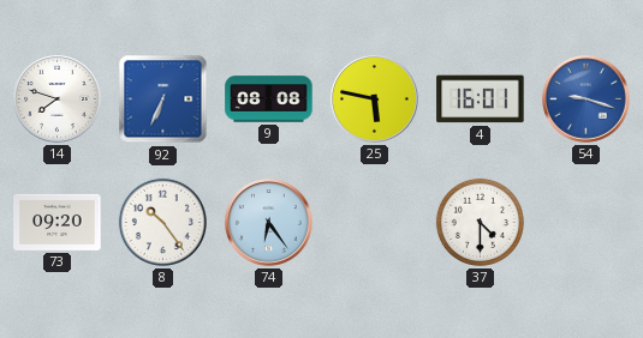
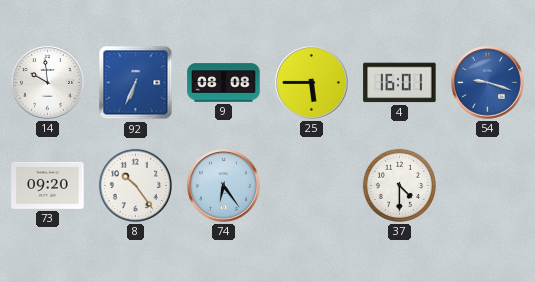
14: 7:48 -> 9:59 (48, 83)
25: 5:47 -> 5:45 (312, 83)
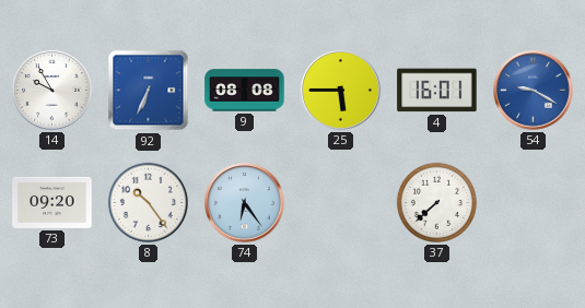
14: 9:59 -> 9:55 (52, 91)
54: 9:18 -> 9:20 (534, 91)
37: 4:30 -> 7:38 (436, 202)
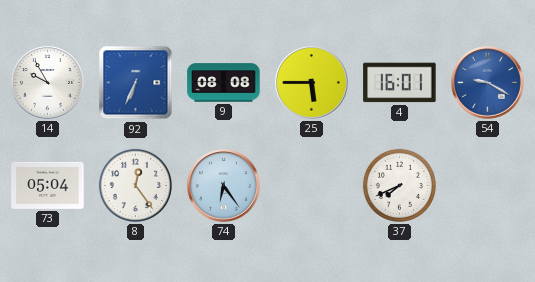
73: 09:20 -> 05:04 (48, 185)
8: 10:24 -> 12:24 (135, 185)
37: 7:38 -> 7:41 (399, 185)
